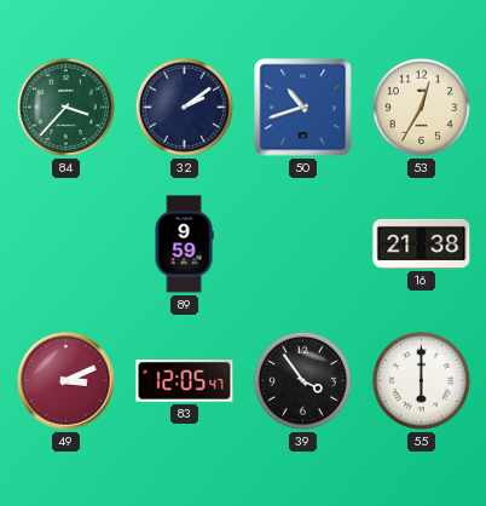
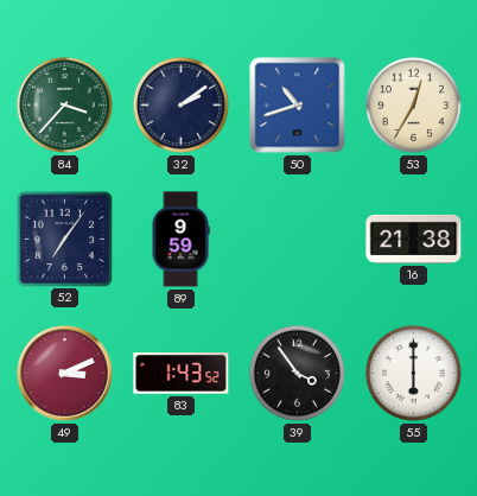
52: none -> 7:06 (64, 239)
83: 12:05 -> 1:43 (182, 374)
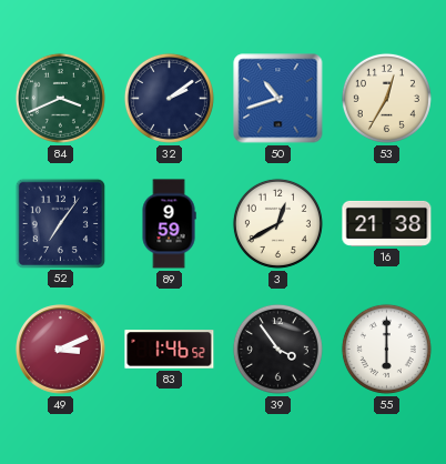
84: 3:37 -> 3:41 (60, 98)
3: none -> 12:40 (277, 223)
83: 1:43 -> 1:46 (170, 350)
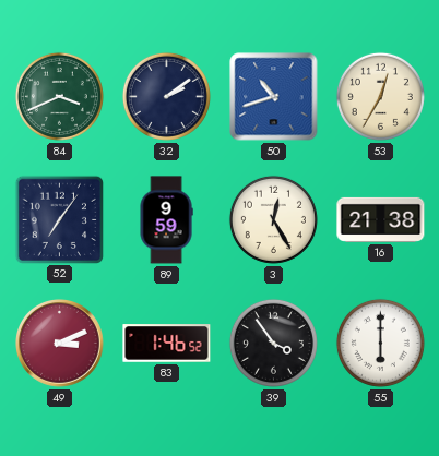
3: 12:40 -> 12:25 (273, 219)
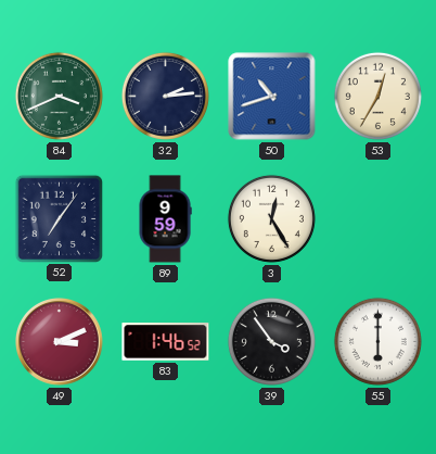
32: 2:09 -> 2:14 (165, 96)
16: 21:38 -> none (381, 219)
